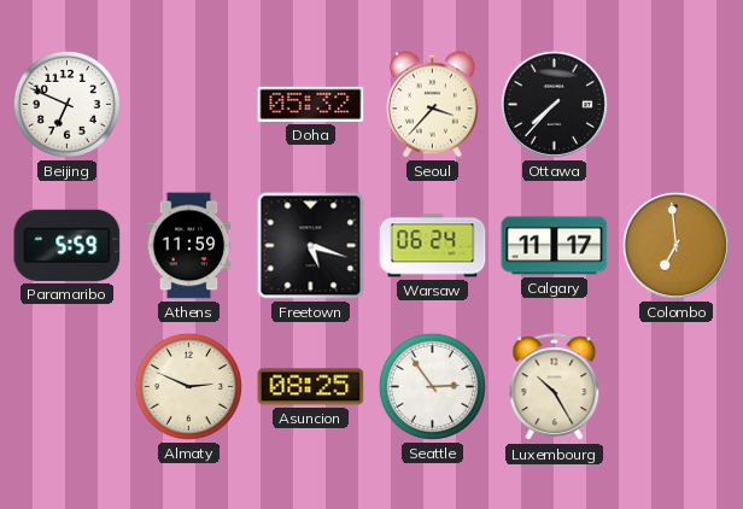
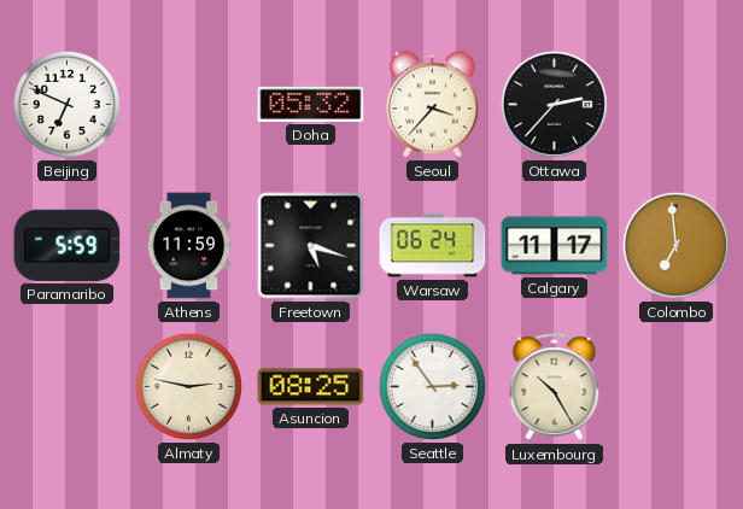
Ottawa: 7:37 -> 2:37 (554, 104)
Almaty: 2:49 -> 2:47 (188, 386)
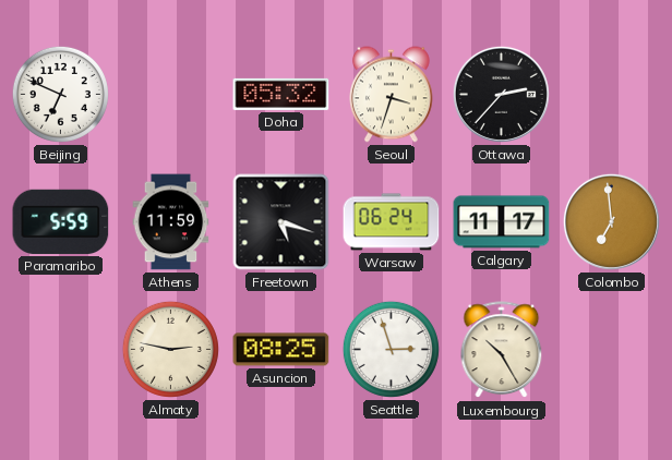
Seoul: 3:37 -> 3:33 (392, 95)
Seattle: 2:54 -> 2:57 (391, 349)
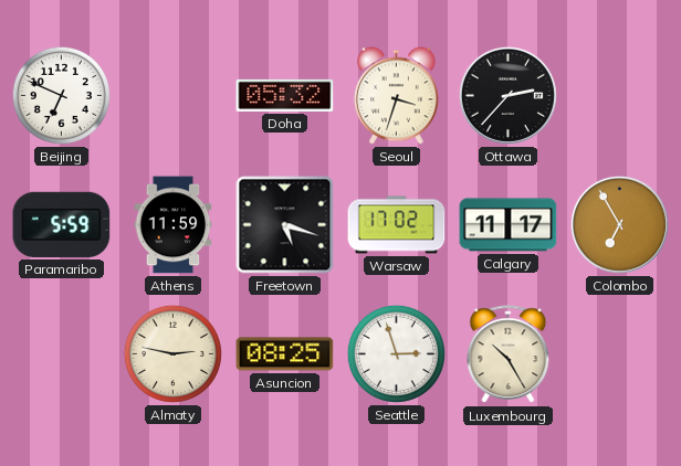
Warsaw: 06:24 -> 17:02 (397, 225)
Colombo: 6:59 -> 6:55 (619, 224)
